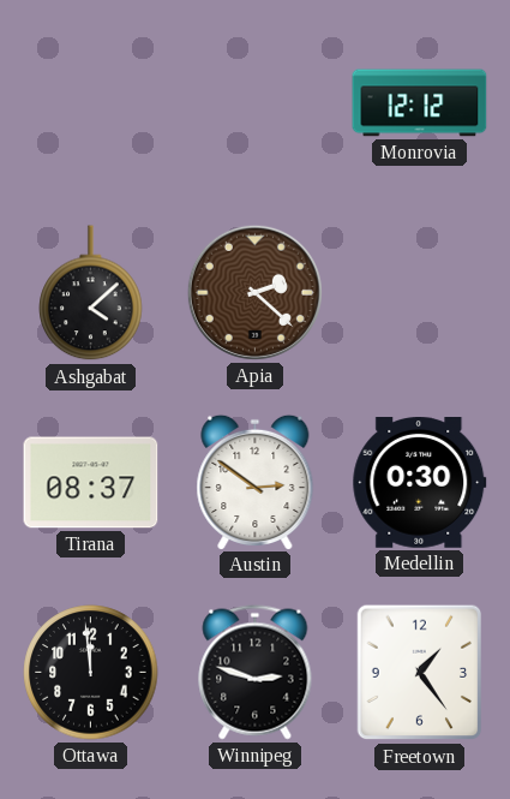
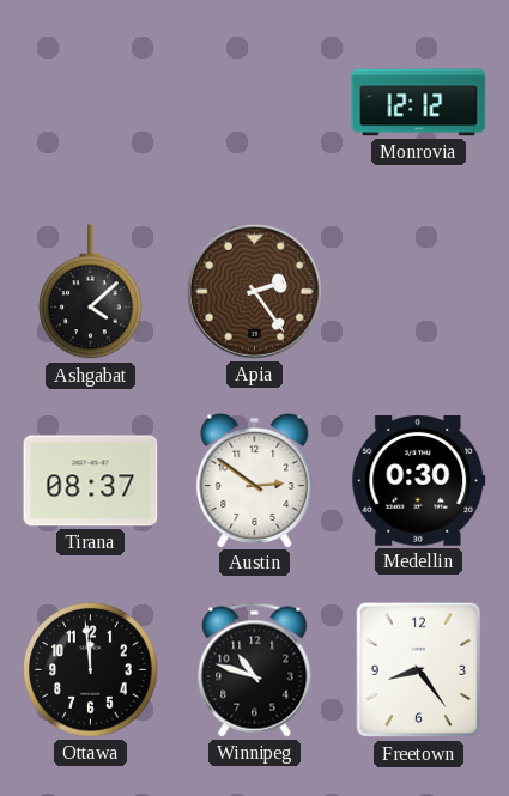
Apia: 2:22 -> 2:24 (254, 291)
Winnipeg: 2:48 -> 10:48 (255, 670)
Freetown: 1:24 -> 8:24 (419, 670)
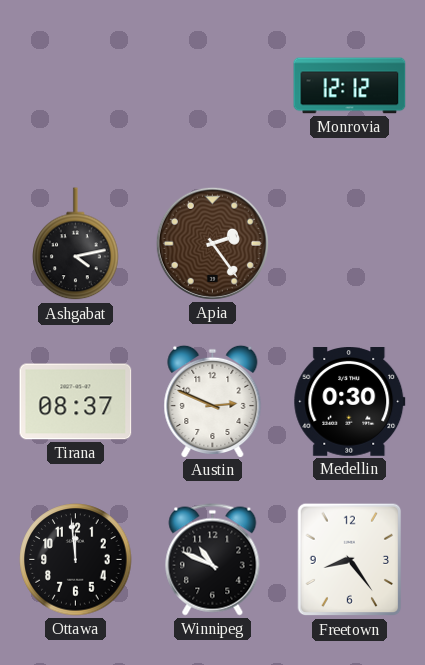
Ashgabat: 4:08 -> 4:13 (76, 244)
Austin: 2:51 -> 2:49 (213, 401)
Winnipeg: 10:48 -> 10:49 (213, 560)
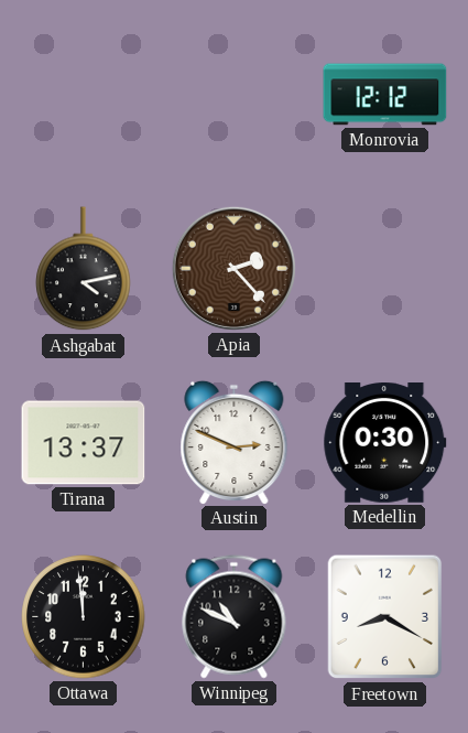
Apia: 2:24 -> 2:23 (233, 268)
Tirana: 08:37 -> 13:37 (84, 443)
Freetown: 8:24 -> 8:20 (385, 617)
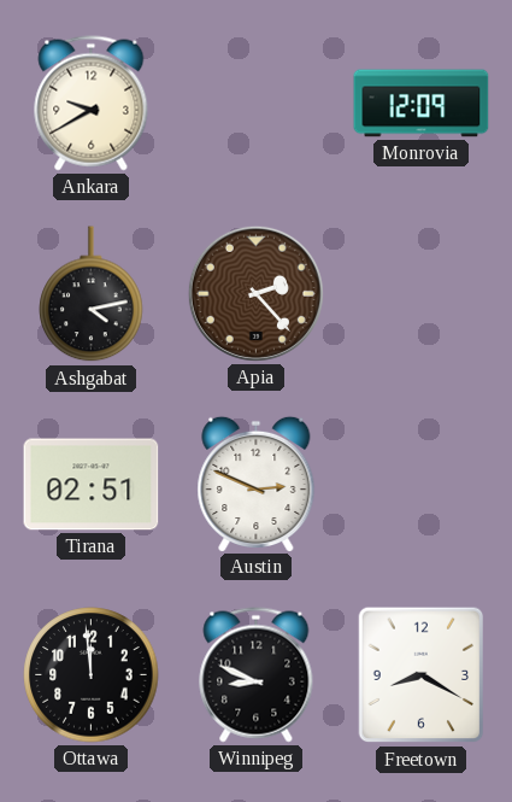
Ankara: none -> 9:40 (92, 104)
Monrovia: 12:12 -> 12:09 (422, 104)
Tirana: 13:37 -> 02:51 (92, 485)
Medellin: 0:30 -> none (385, 443)
Winnipeg: 10:49 -> 8:49 (257, 675)
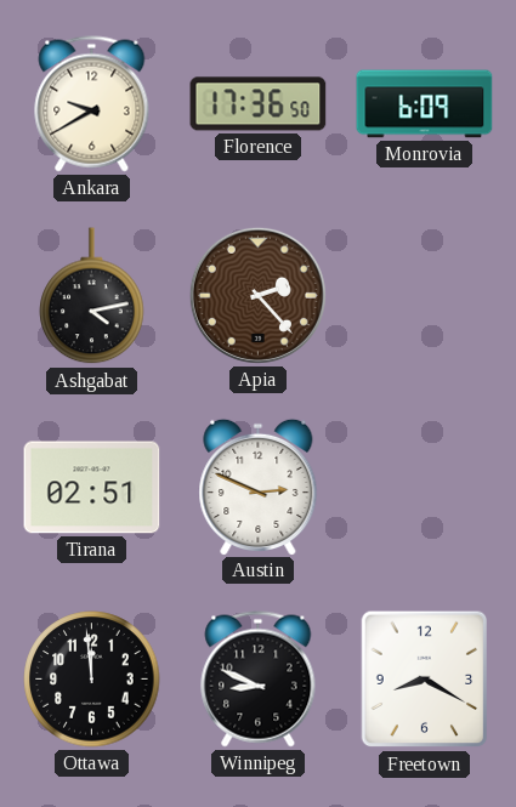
Florence: none -> 17:36 (259, 104)
Monrovia: 12:09 -> 6:09 (425, 104)
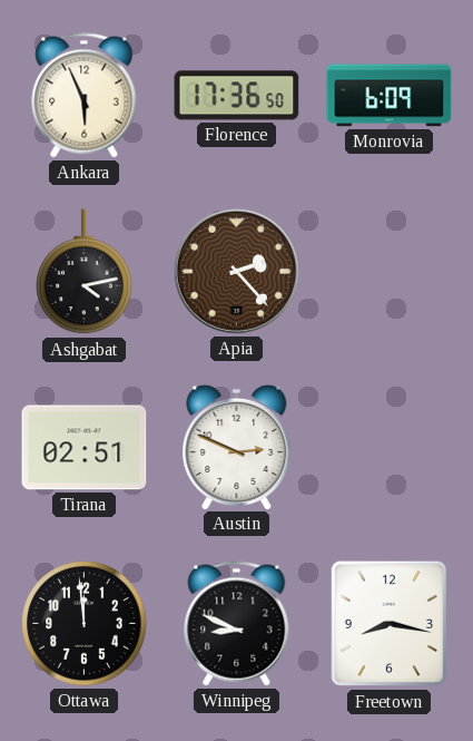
Ankara: 9:40 -> 5:56 (85, 96)
Freetown: 8:20 -> 8:17 (390, 624)
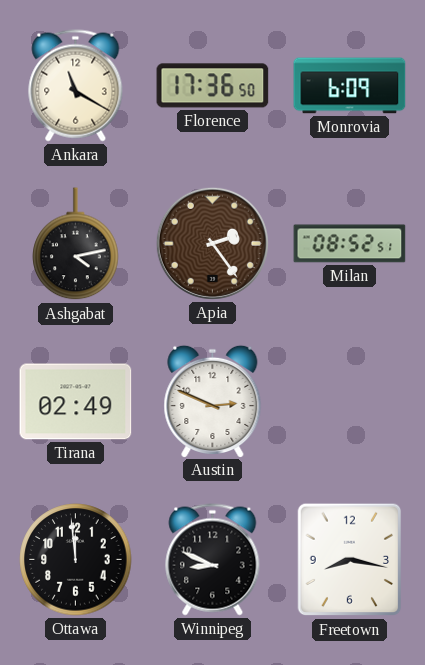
Ankara: 5:56 -> 11:20 (76, 86)
Apia: 2:23 -> 2:24 (212, 243)
Milan: none -> 08:52 (350, 244)
Tirana: 02:51 -> 02:49 (76, 402)
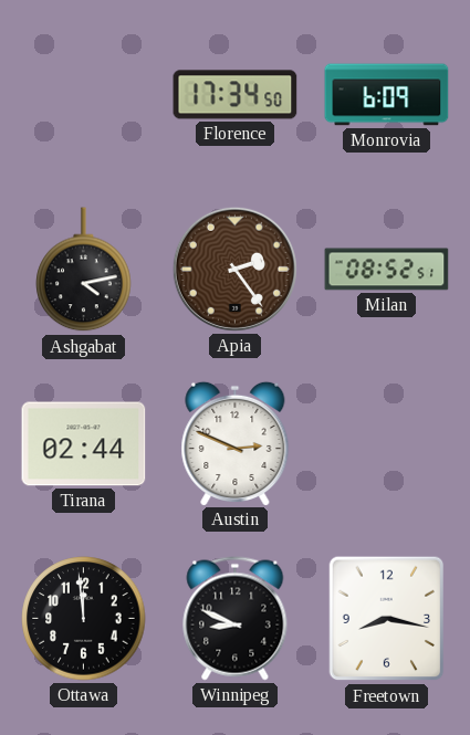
Ankara: 11:20 -> none (76, 86)
Florence: 17:36 -> 17:34 (236, 95)
Tirana: 02:49 -> 02:44 (84, 444)
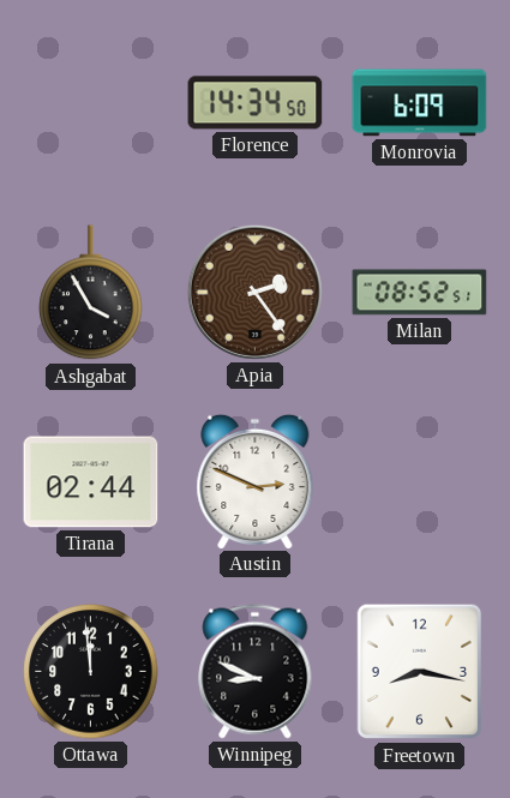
Florence: 17:34 -> 14:34 (256, 103)
Ashgabat: 4:13 -> 3:55 (91, 293)
